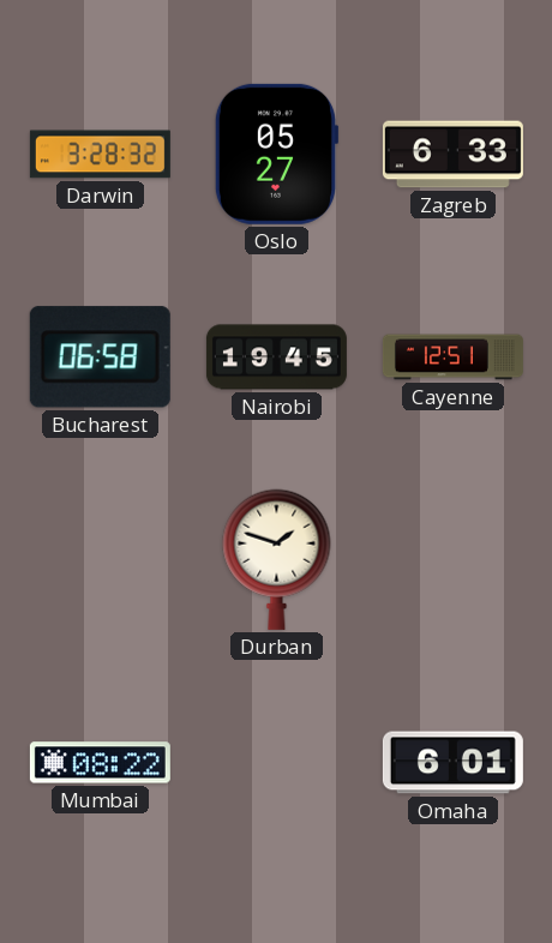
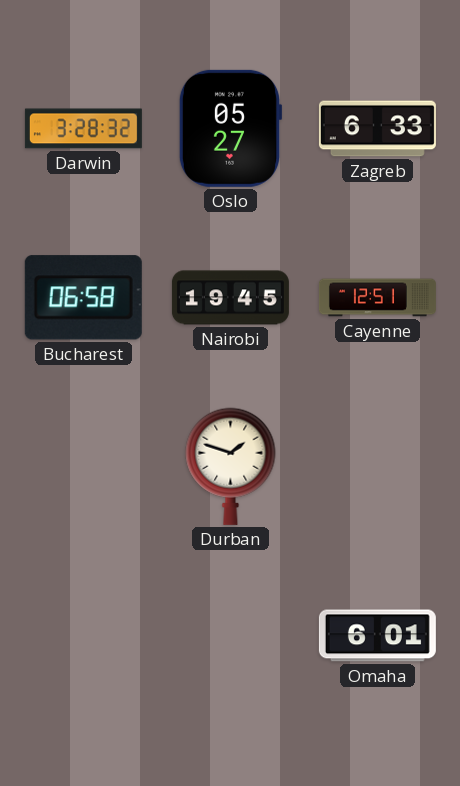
Mumbai: 08:22 -> none (100, 763)
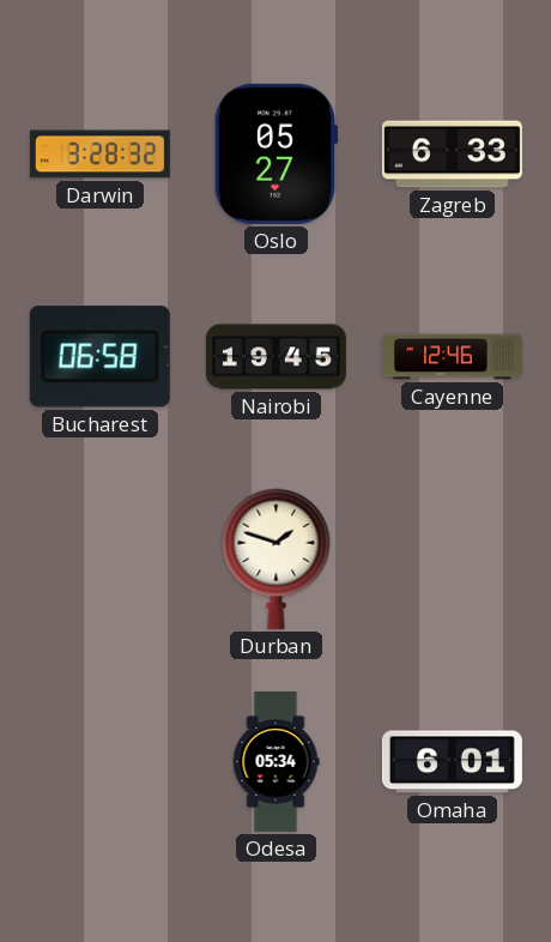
Cayenne: 12:51 -> 12:46 (452, 357)
Odesa: none -> 05:34 (275, 761)
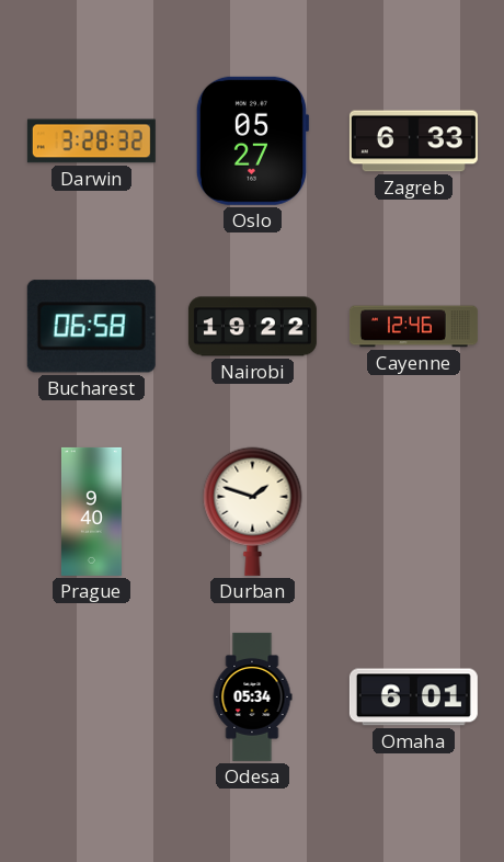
Nairobi: 19:45 -> 19:22 (252, 327)
Prague: none -> 9:40 (91, 511)
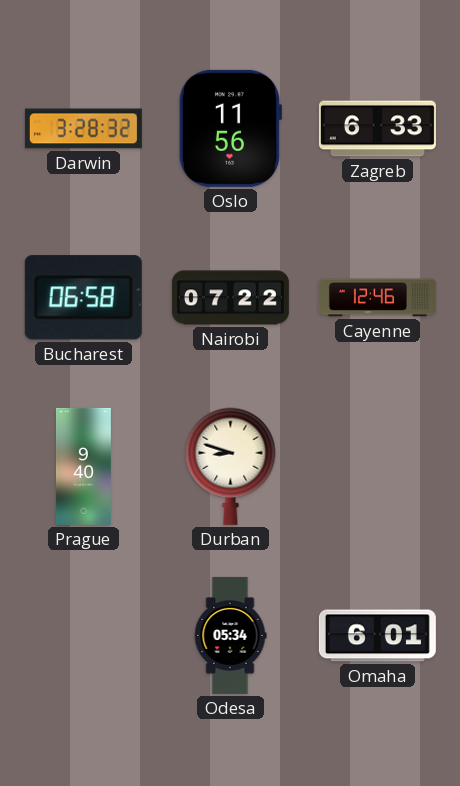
Oslo: 05:27 -> 11:56 (230, 128)
Nairobi: 19:22 -> 07:22 (230, 298)
Durban: 1:48 -> 8:48 (231, 466)
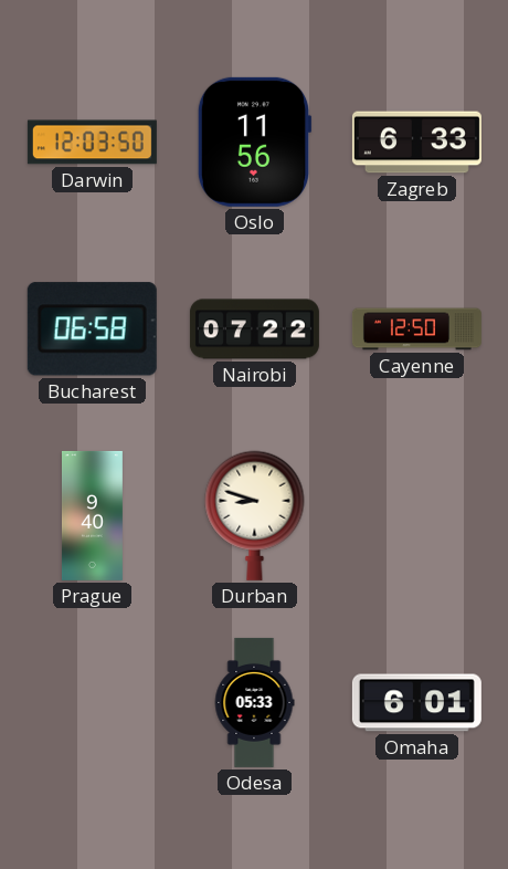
Darwin: 3:28 -> 12:03 (92, 143)
Cayenne: 12:46 -> 12:50 (416, 329)
Odesa: 05:34 -> 05:33 (254, 702)
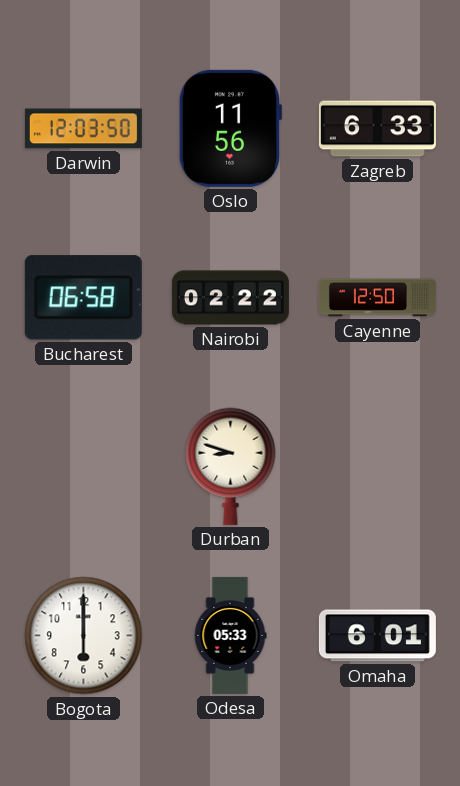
Nairobi: 07:22 -> 02:22 (230, 298)
Prague: 9:40 -> none (92, 515)
Bogota: none -> 6:00 (84, 636)
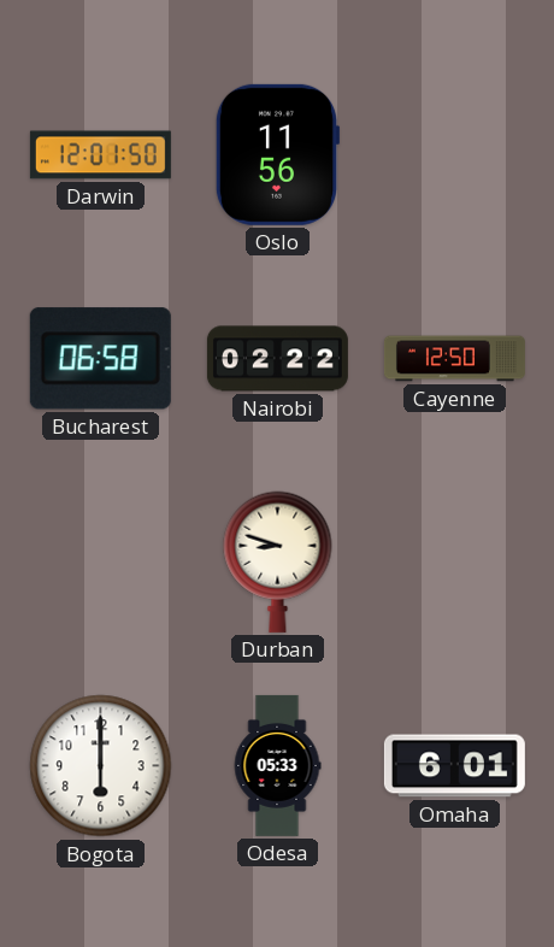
Darwin: 12:03 -> 12:01 (100, 155)
Zagreb: 6:33 -> none (377, 129)
